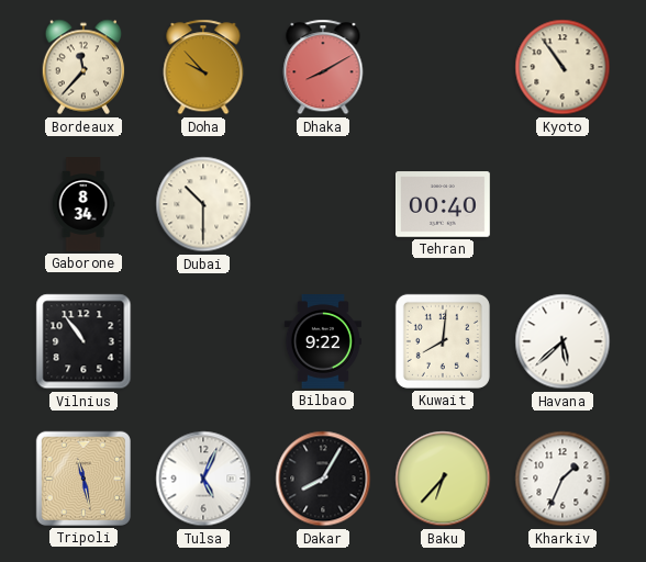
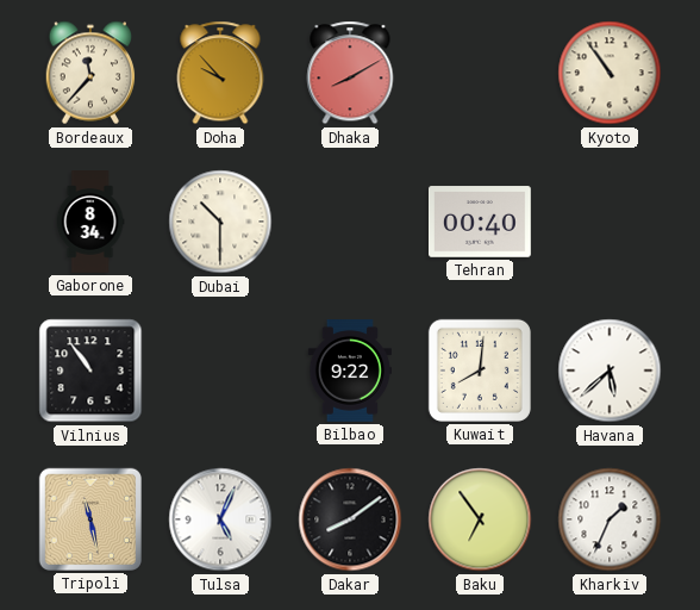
Dakar: 8:05 -> 8:09 (350, 519)
Baku: 6:37 -> 6:54 (480, 519)
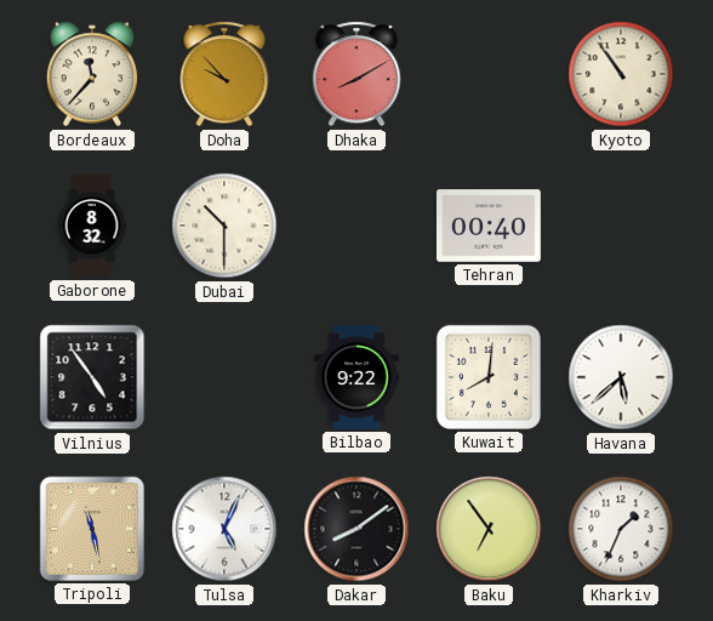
Gaborone: 8:34 -> 8:32 (92, 226)
Vilnius: 10:54 -> 4:54 (92, 377)
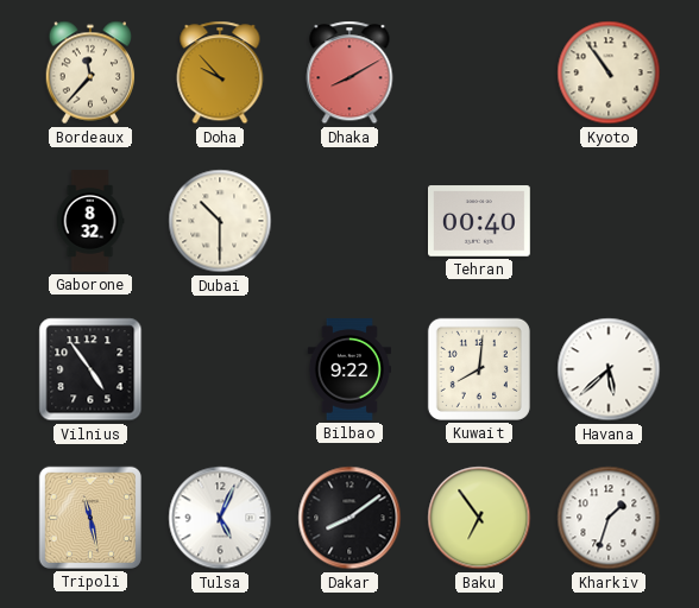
Kharkiv: 1:34 -> 1:33 (609, 518)
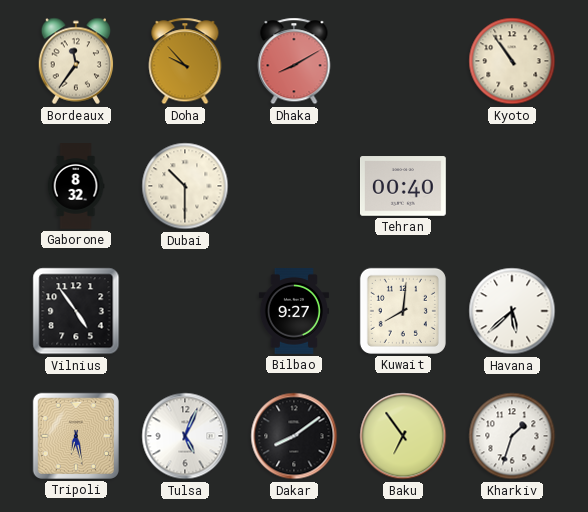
Bordeaux: 11:37 -> 11:36 (76, 61)
Bilbao: 9:22 -> 9:27 (294, 312)
Tripoli: 11:28 -> 6:28 (76, 436)
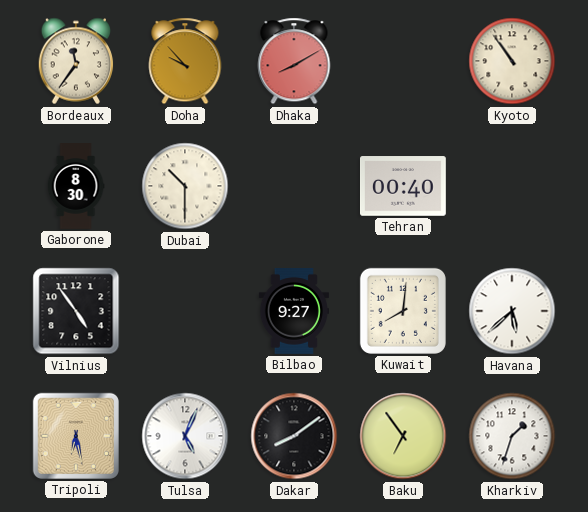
Gaborone: 8:32 -> 8:30 (76, 186)
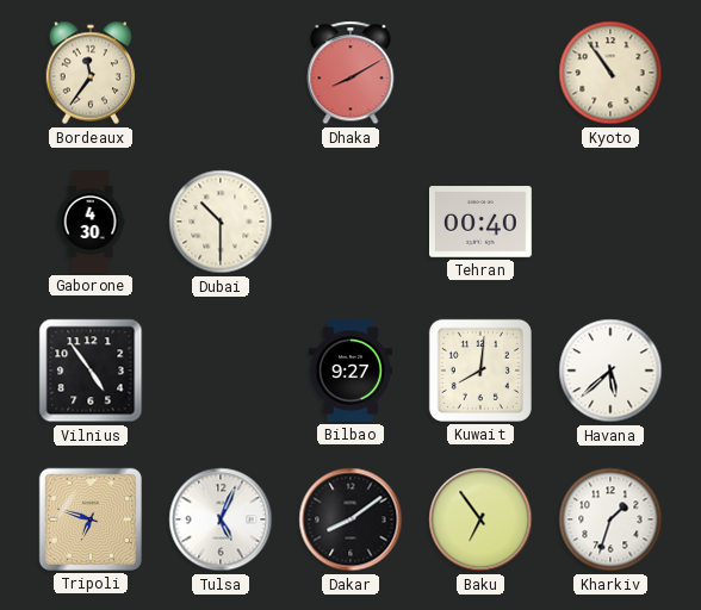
Doha: 9:53 -> none (185, 61)
Gaborone: 8:30 -> 4:30 (91, 222)
Tripoli: 6:28 -> 6:48 (91, 519)
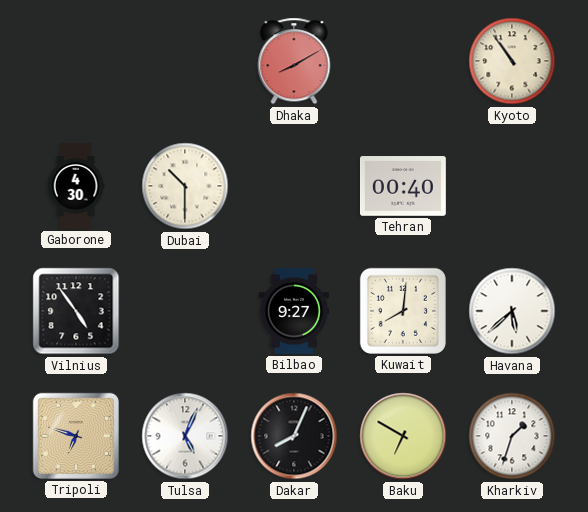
Bordeaux: 11:36 -> none (91, 73)
Dakar: 8:09 -> 8:04 (294, 436)
Baku: 6:54 -> 6:50 (403, 436)
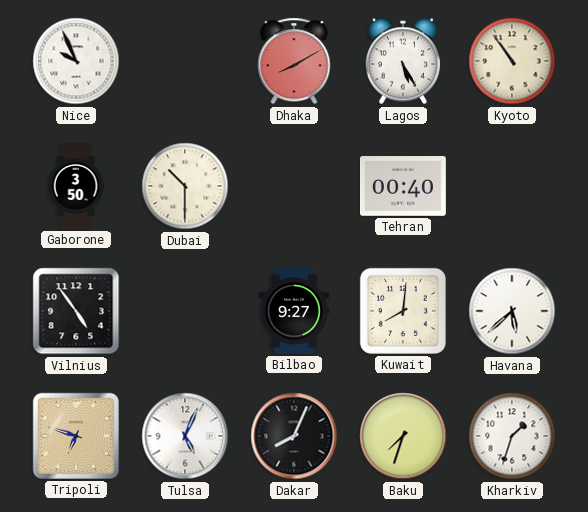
Nice: none -> 9:56 (76, 61)
Lagos: none -> 5:25 (403, 61)
Gaborone: 4:30 -> 3:50 (76, 186)
Baku: 6:50 -> 7:33 (403, 436)
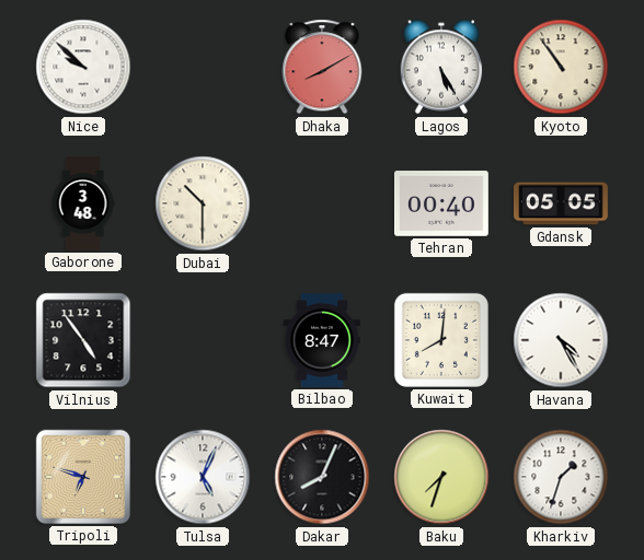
Nice: 9:56 -> 9:52 (83, 67)
Gaborone: 3:50 -> 3:48 (83, 203)
Gdansk: none -> 05:05 (562, 203)
Bilbao: 9:27 -> 8:47 (322, 341)
Havana: 5:38 -> 4:25 (561, 340)
